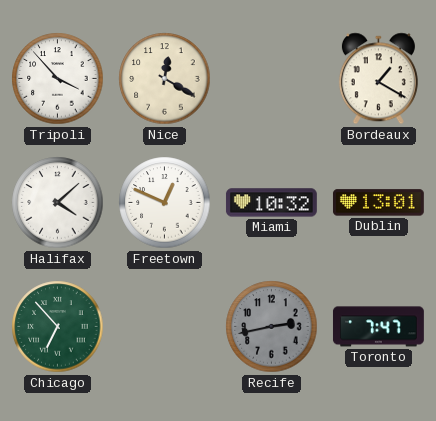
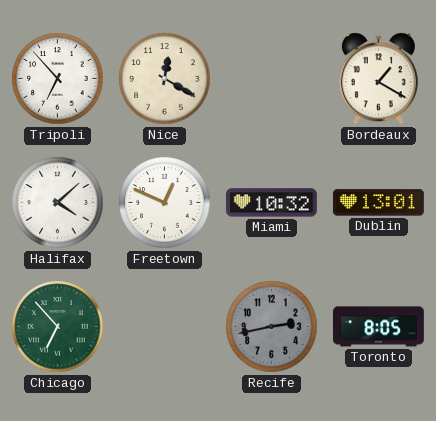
Tripoli: 3:53 -> 6:53 (58, 79)
Toronto: 7:47 -> 8:05 (378, 327)
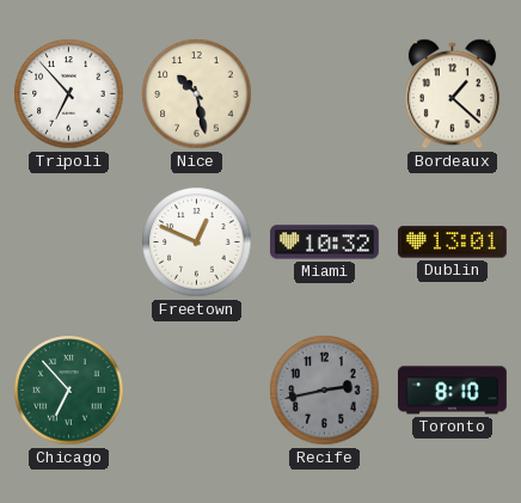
Nice: 12:20 -> 10:28 (197, 94)
Bordeaux: 1:20 -> 1:22 (452, 94)
Halifax: 4:08 -> none (58, 203)
Toronto: 8:05 -> 8:10 (452, 391)
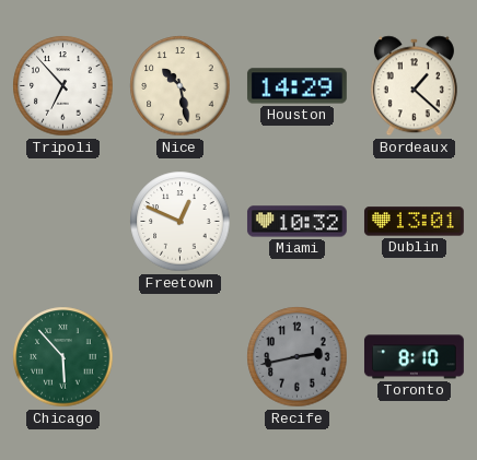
Houston: none -> 14:29 (296, 86)
Chicago: 6:53 -> 5:53 (63, 357)
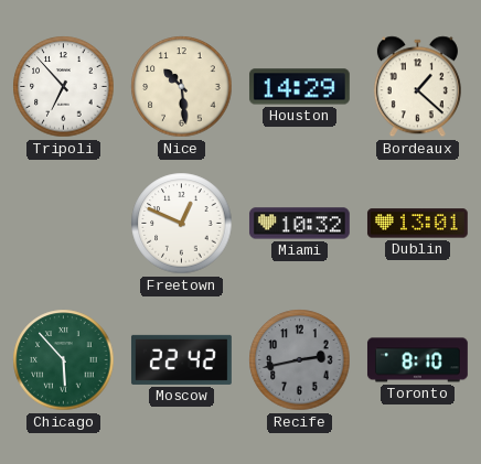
Nice: 10:28 -> 10:29 (182, 87)
Moscow: none -> 22:42 (181, 359)
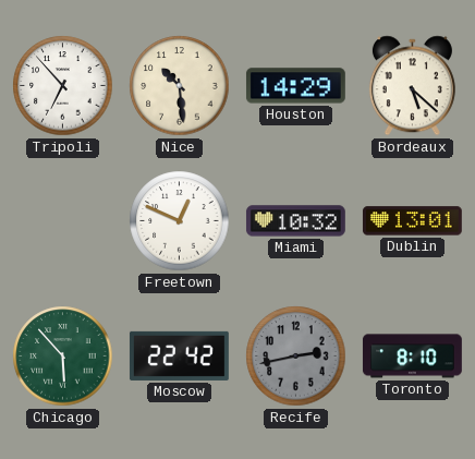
Bordeaux: 1:22 -> 5:22 (412, 86)
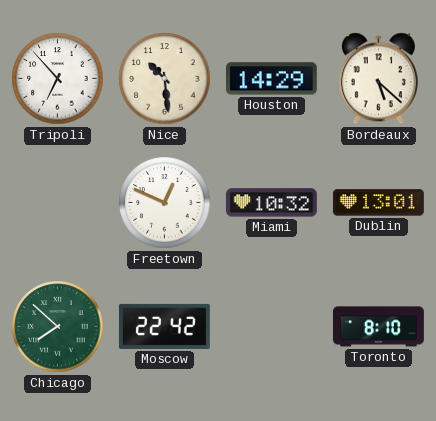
Chicago: 5:53 -> 7:52 (58, 327)
Recife: 2:43 -> none (296, 357)
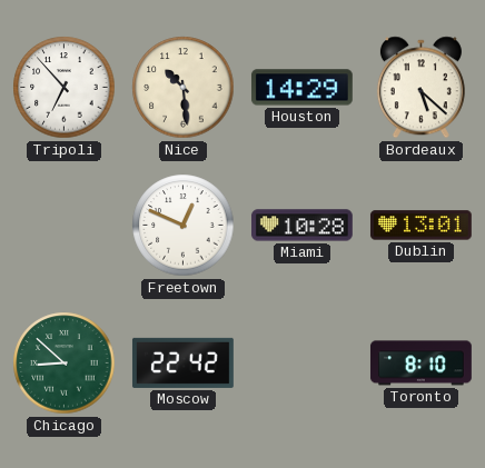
Miami: 10:32 -> 10:28 (301, 226)
Chicago: 7:52 -> 8:52 (65, 364)
